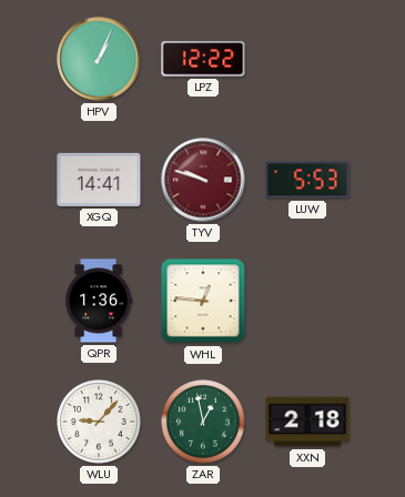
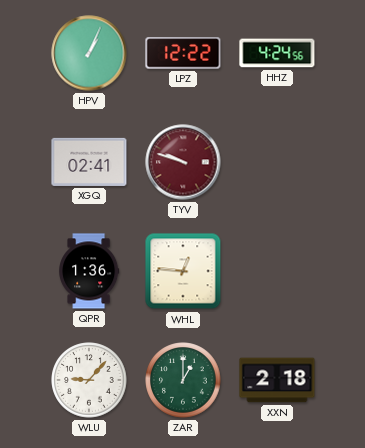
HHZ: none -> 4:24 (277, 53)
XGQ: 14:41 -> 02:41 (89, 162)
LUW: 5:53 -> none (307, 180)
ZAR: 12:58 -> 1:00 (183, 380)
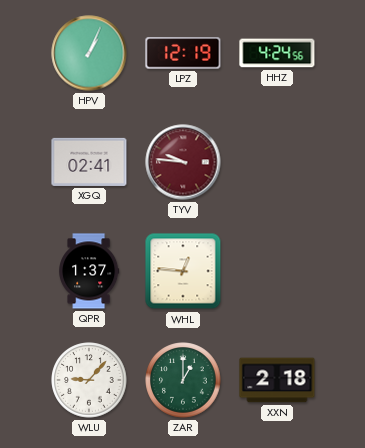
LPZ: 12:22 -> 12:19 (183, 53)
TYV: 9:48 -> 9:46 (183, 162)
QPR: 1:36 -> 1:37 (89, 271)
